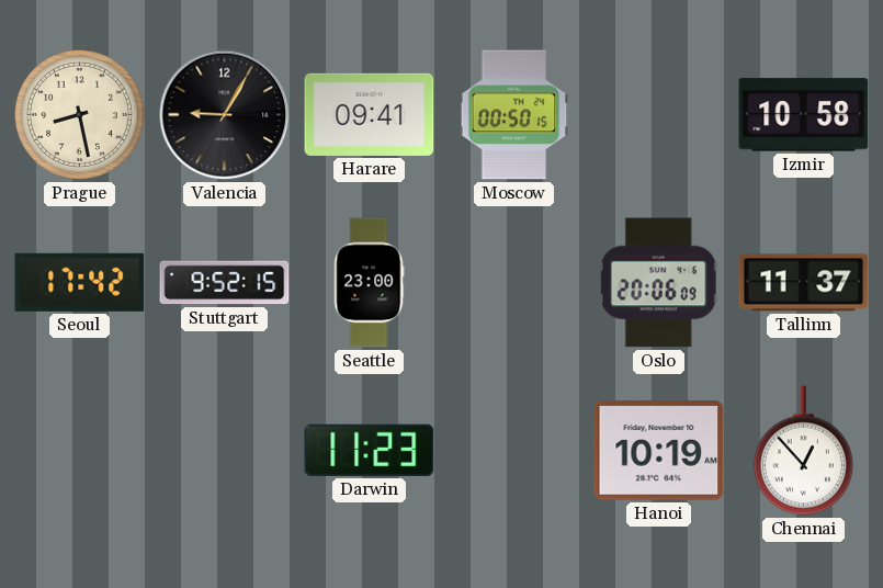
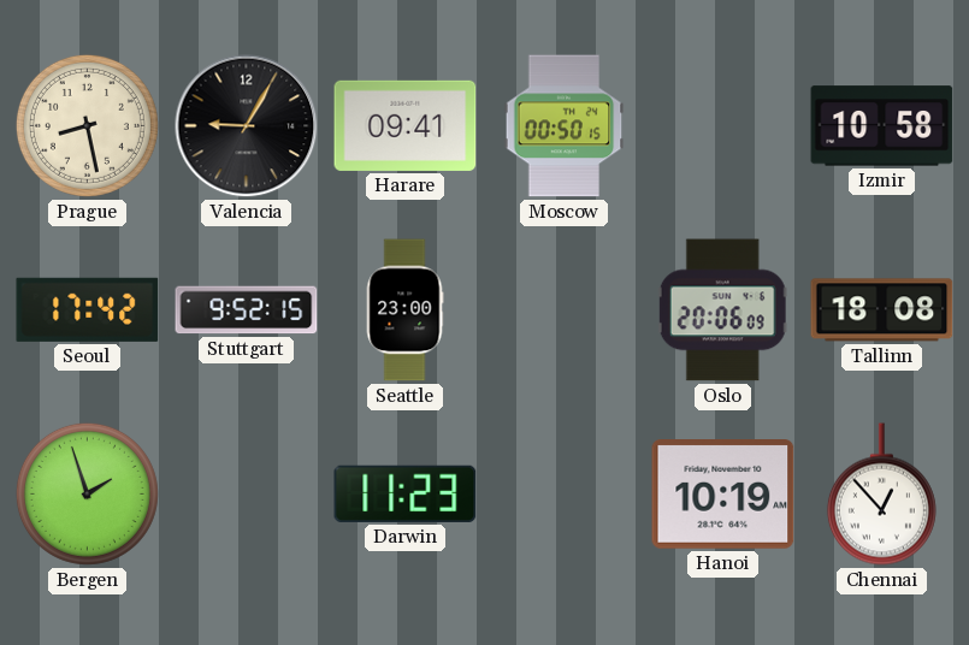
Tallinn: 11:37 -> 18:08 (882, 310)
Bergen: none -> 1:57 (87, 493)
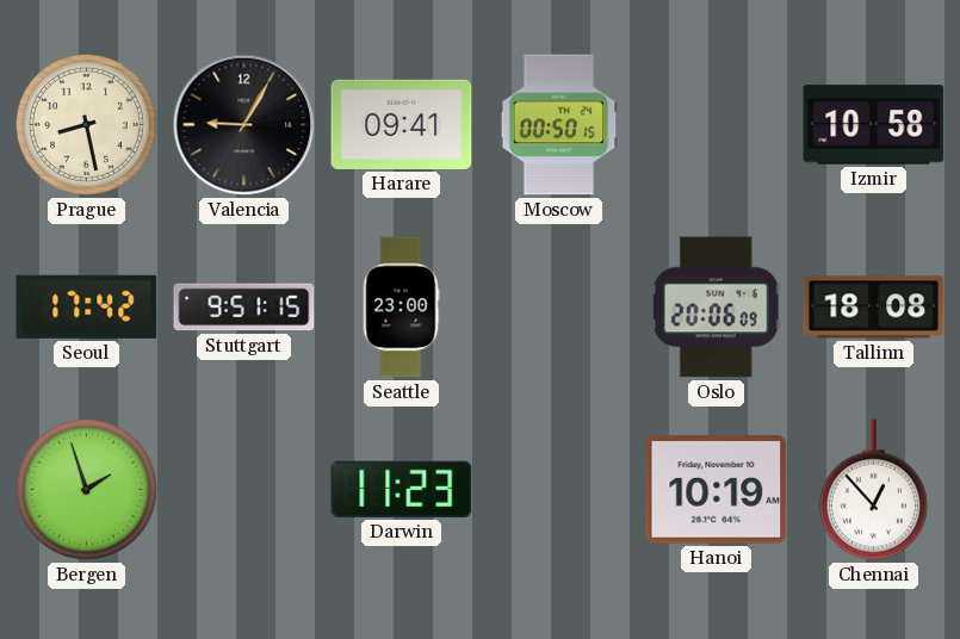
Stuttgart: 9:52 -> 9:51 (244, 308)
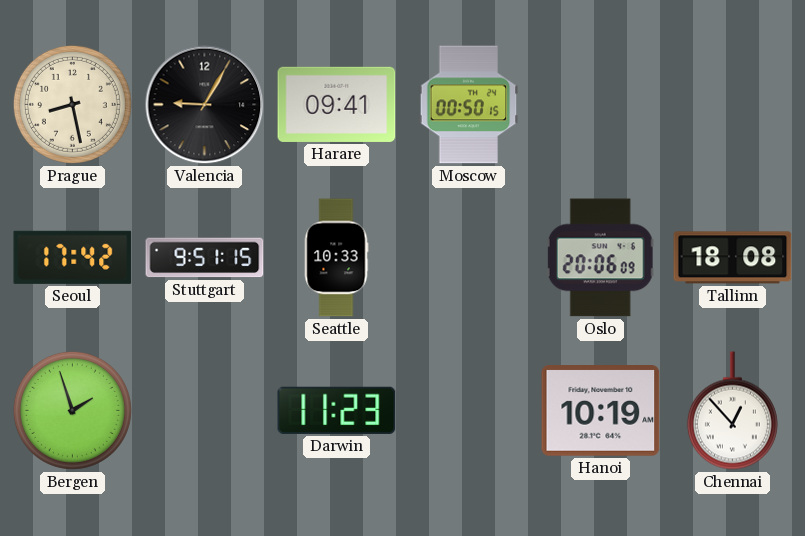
Izmir: 10:58 -> none (874, 125)
Seattle: 23:00 -> 10:33 (336, 258)
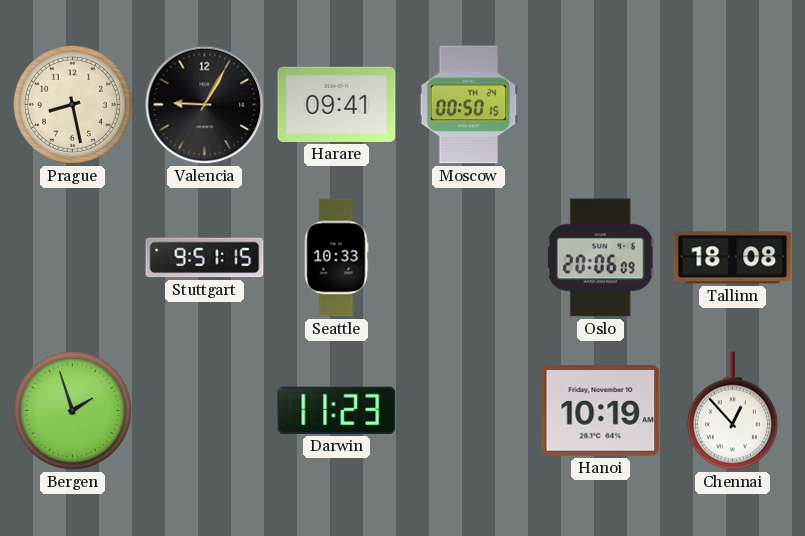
Seoul: 17:42 -> none (73, 257)
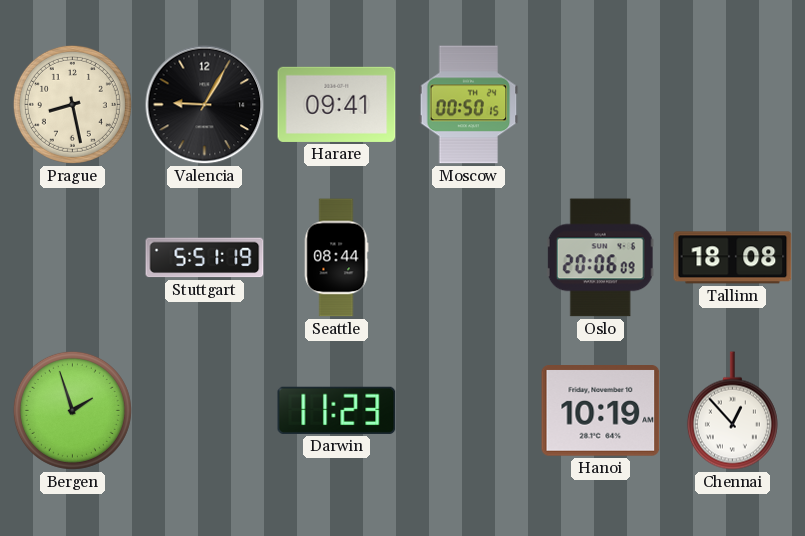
Stuttgart: 9:51 -> 5:51 (205, 258)
Seattle: 10:33 -> 08:44 (336, 258)
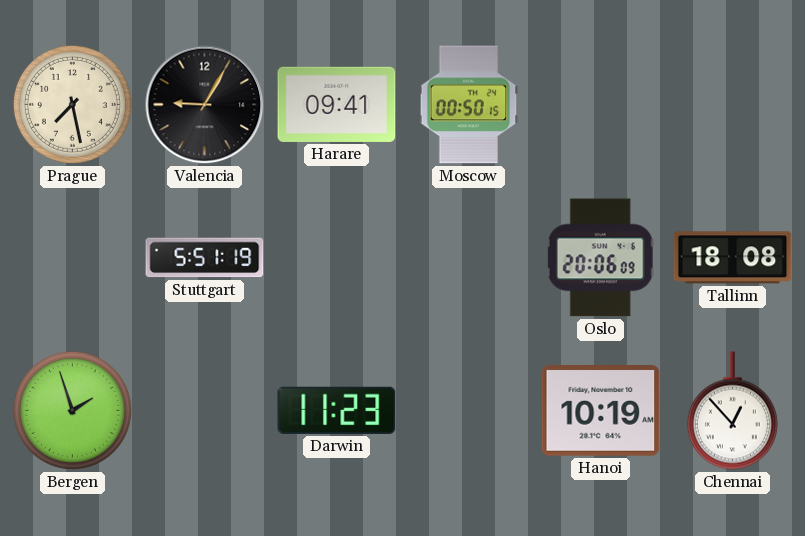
Prague: 8:28 -> 7:28 (72, 104)
Seattle: 08:44 -> none (336, 258)
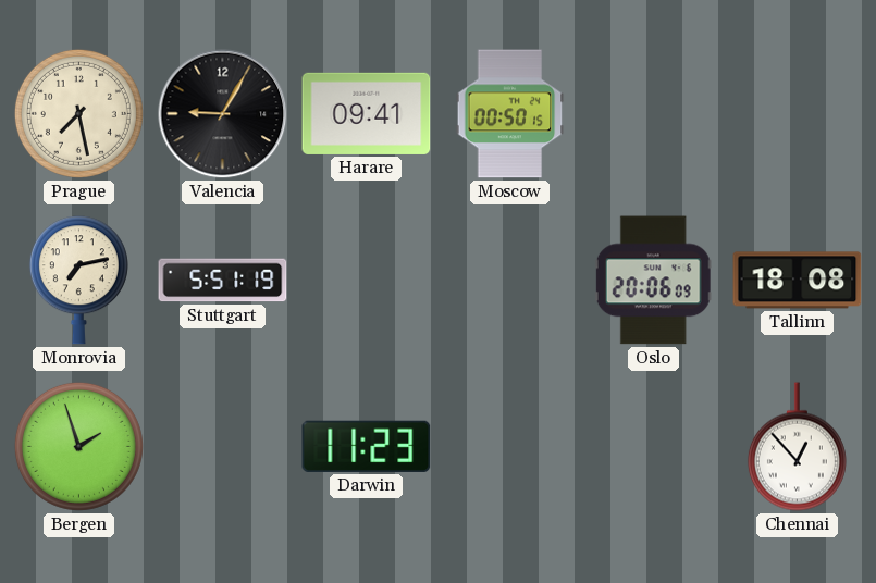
Monrovia: none -> 7:13 (78, 281)
Hanoi: 10:19 -> none (601, 411)
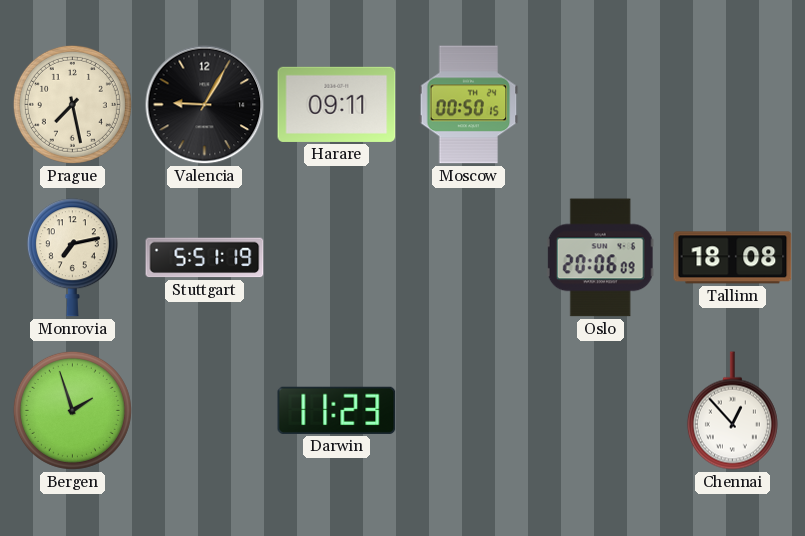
Harare: 09:41 -> 09:11 (337, 104)
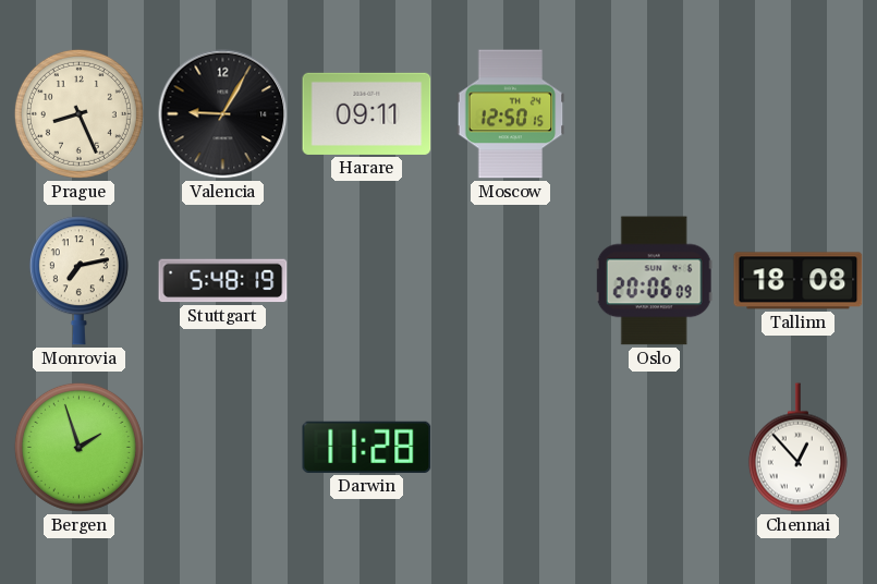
Prague: 7:28 -> 8:26 (78, 113)
Moscow: 00:50 -> 12:50 (511, 114)
Stuttgart: 5:51 -> 5:48 (223, 281)
Darwin: 11:23 -> 11:28 (367, 447)
